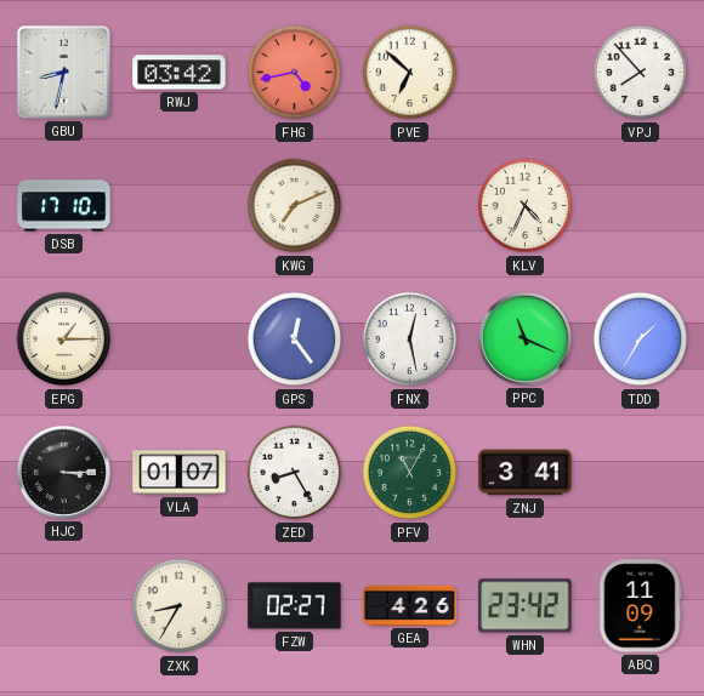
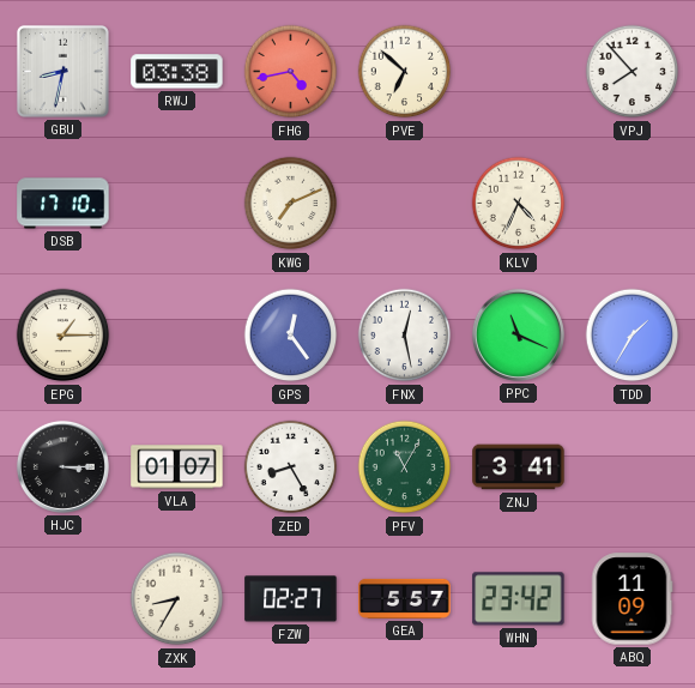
RWJ: 03:42 -> 03:38 (177, 72)
GEA: 4:26 -> 5:57 (405, 598)
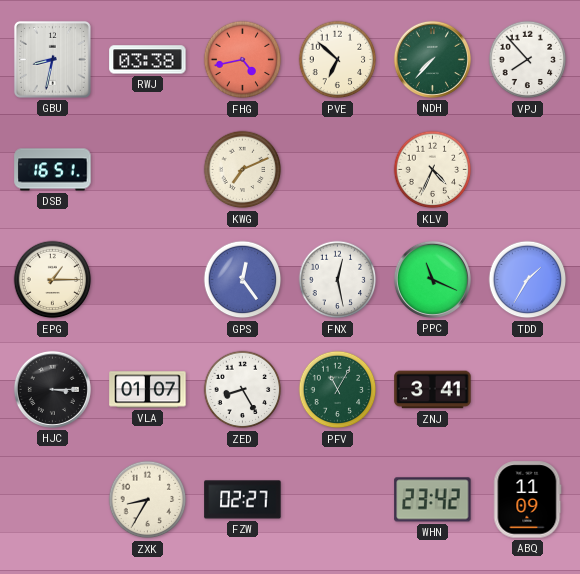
NDH: none -> 7:37 (432, 59)
DSB: 17:10 -> 16:51 (53, 170)
GEA: 5:57 -> none (405, 598)
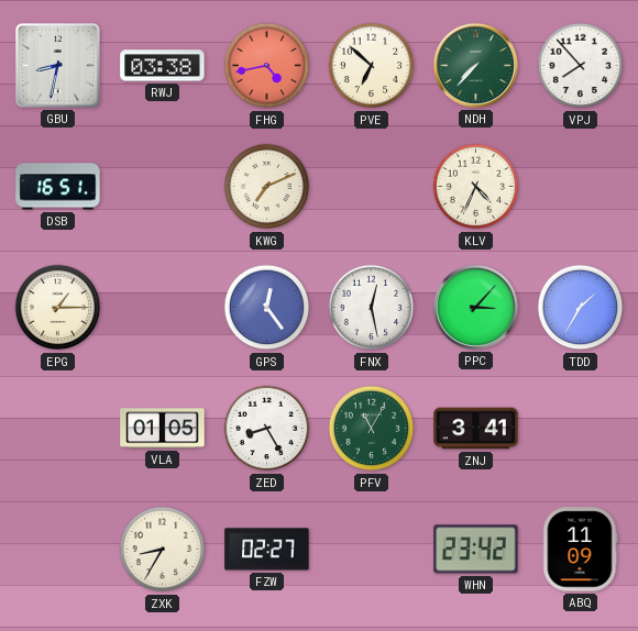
PPC: 11:19 -> 3:07 (475, 307)
HJC: 3:15 -> none (52, 389)
VLA: 01:07 -> 01:05 (163, 429)
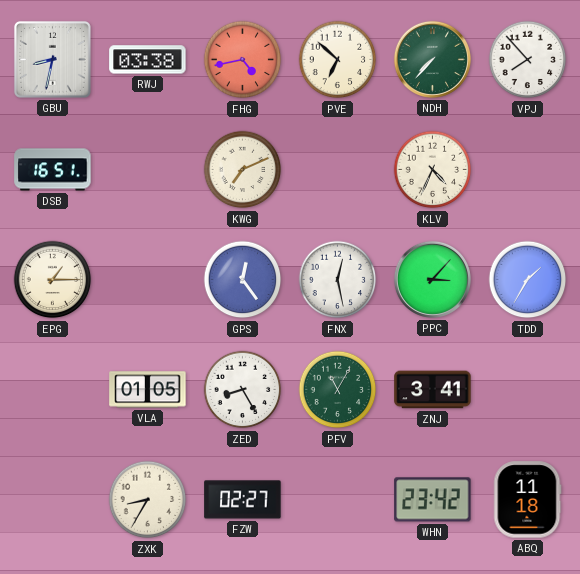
ABQ: 11:09 -> 11:18 (528, 500)
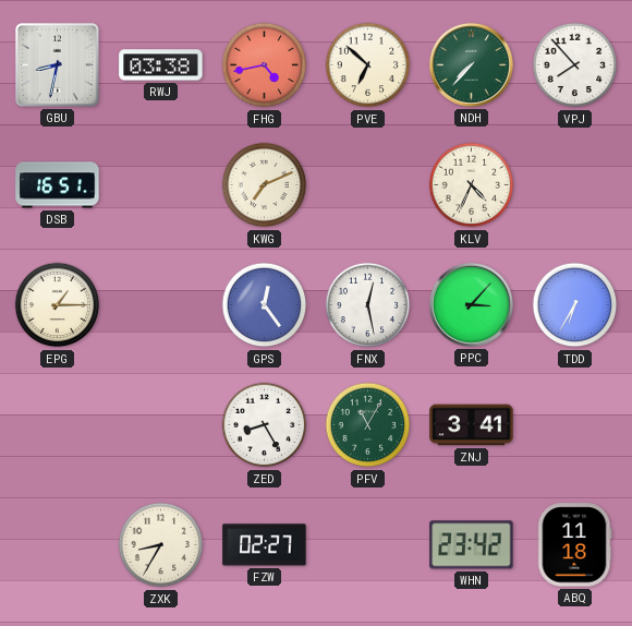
TDD: 1:35 -> 6:35 (575, 305)
VLA: 01:05 -> none (148, 390)
